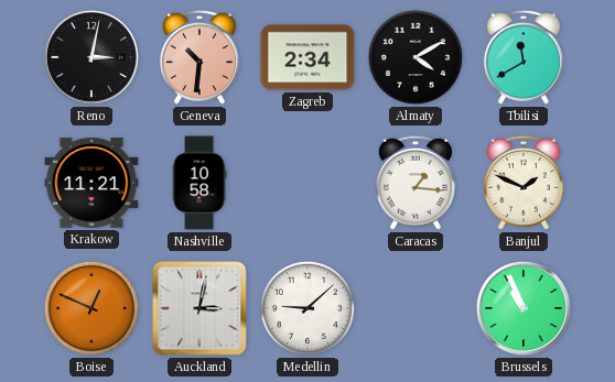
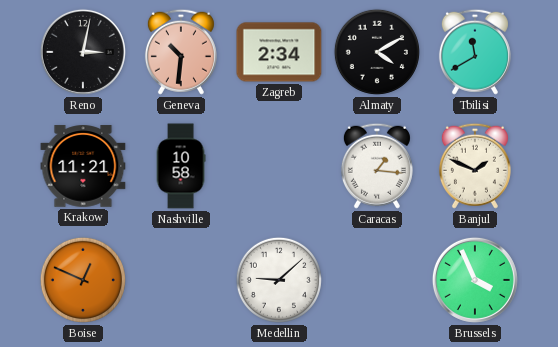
Auckland: 3:02 -> none (199, 308)
Brussels: 10:56 -> 3:56 (475, 280)
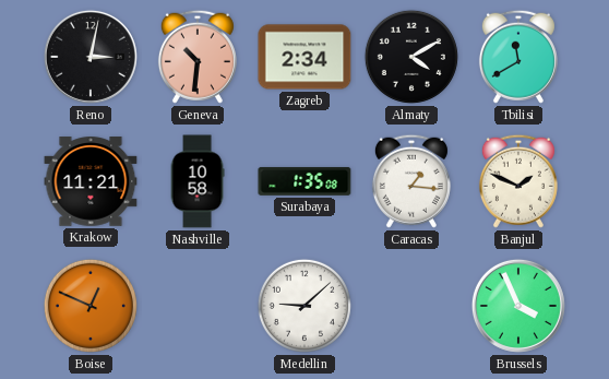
Surabaya: none -> 1:35 (304, 181)
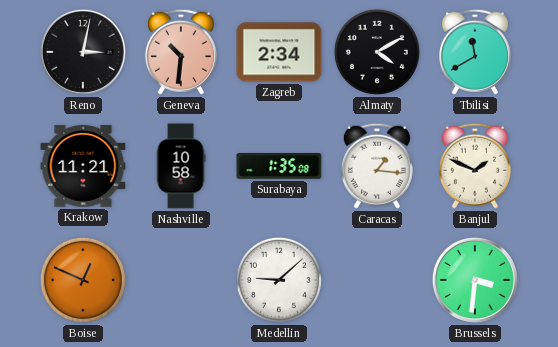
Brussels: 3:56 -> 3:31 (475, 280)
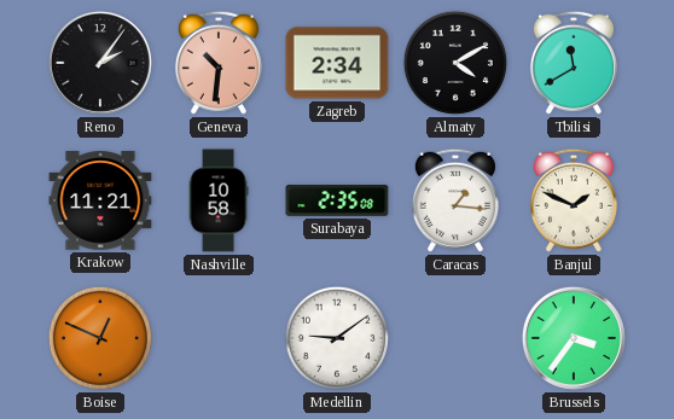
Reno: 3:02 -> 2:06 (100, 63)
Surabaya: 1:35 -> 2:35 (337, 200)
Medellin: 9:08 -> 9:09 (337, 338)
Brussels: 3:31 -> 3:36 (574, 338)
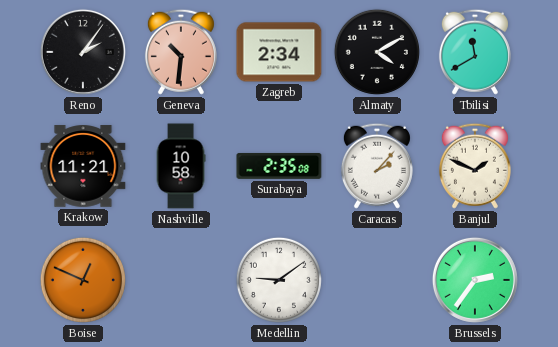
Caracas: 1:16 -> 2:07 (377, 166)
Brussels: 3:36 -> 2:36 (475, 280)
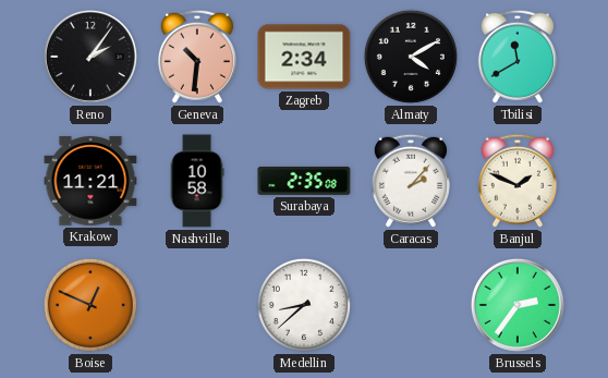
Medellin: 9:09 -> 8:38 (304, 305)
